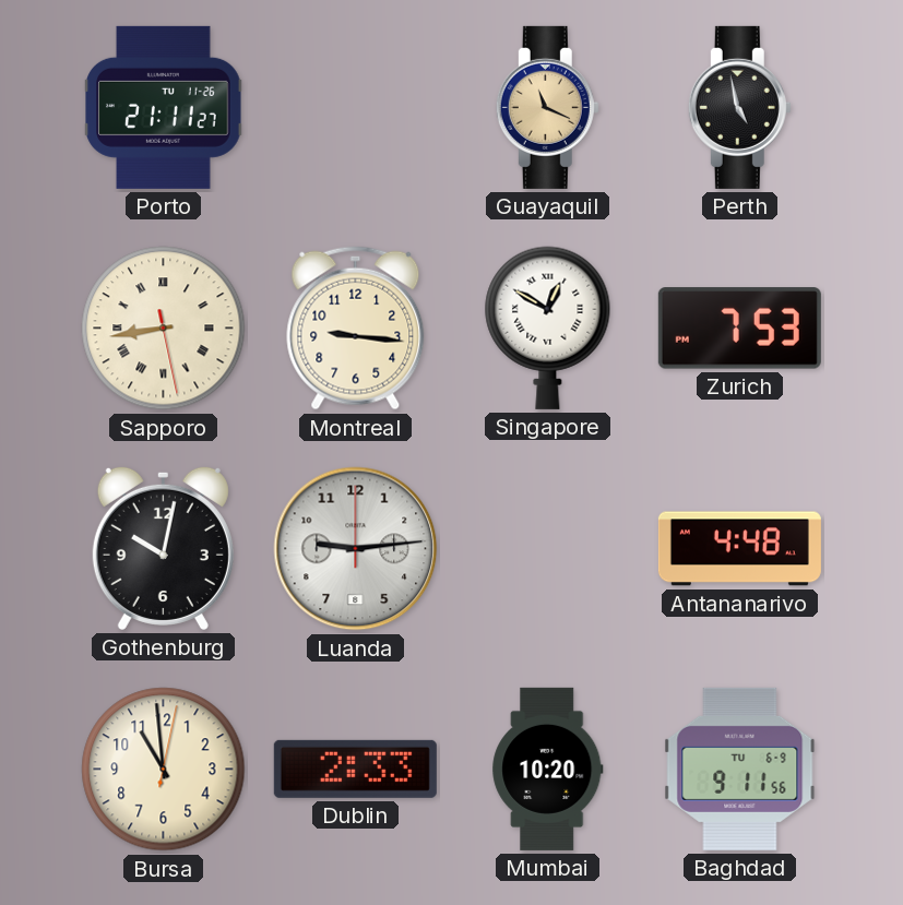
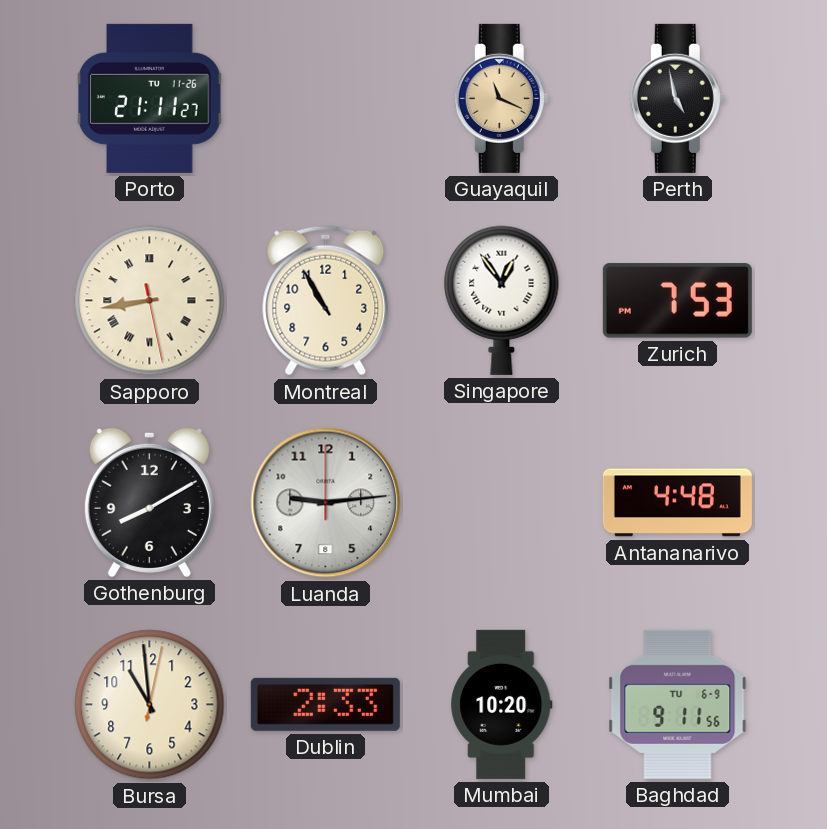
Montreal: 9:16 -> 10:55 (326, 301)
Singapore: 12:50 -> 12:54 (502, 300)
Gothenburg: 10:02 -> 8:10 (149, 502)
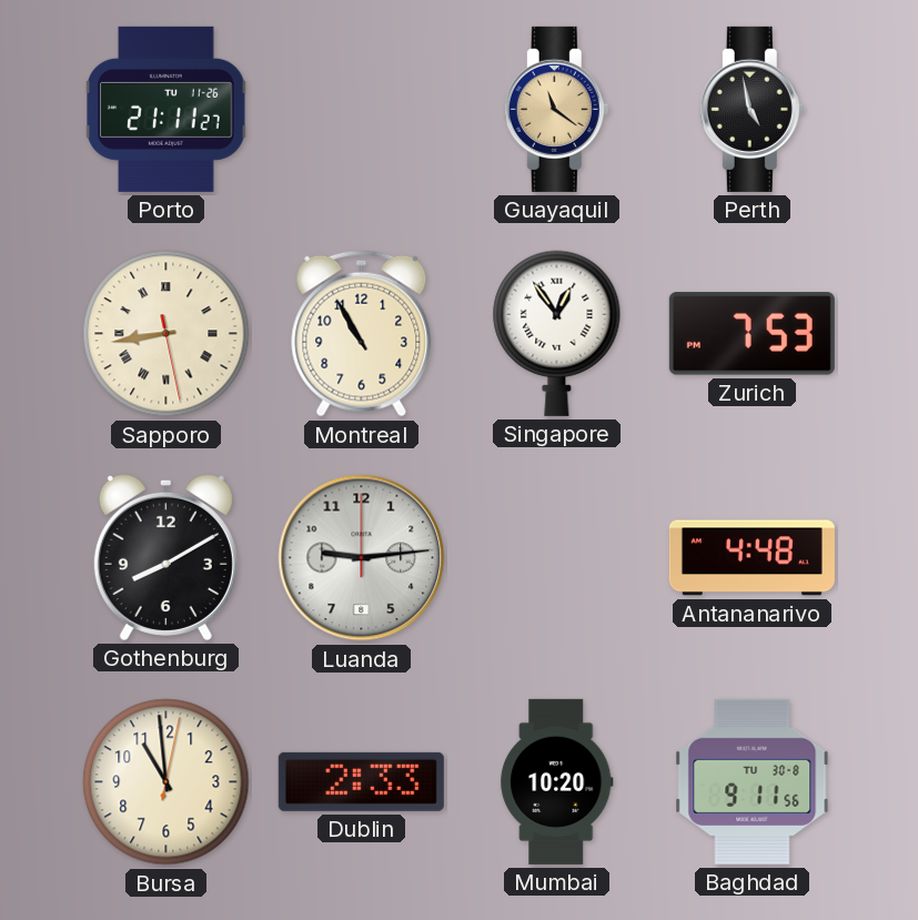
Guayaquil: 11:19 -> 11:21 (556, 109)
Baghdad date: TU 6-9 -> TU 30-8 (753, 781)
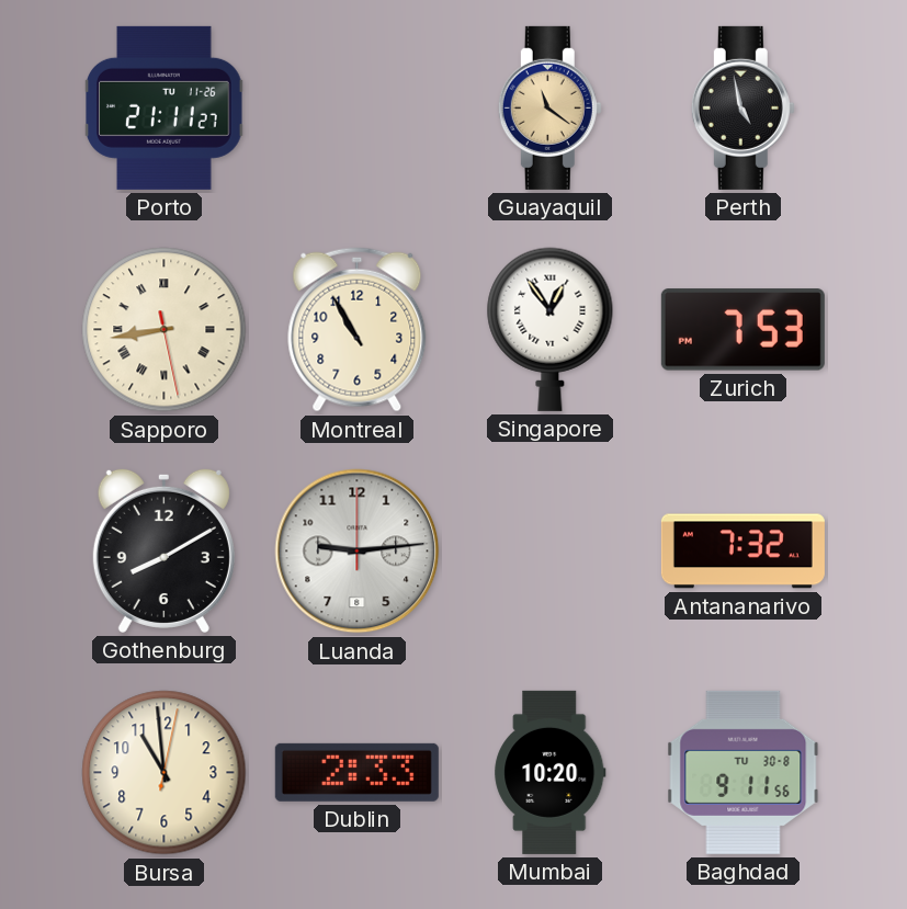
Antananarivo: 4:48 -> 7:32 (742, 552)
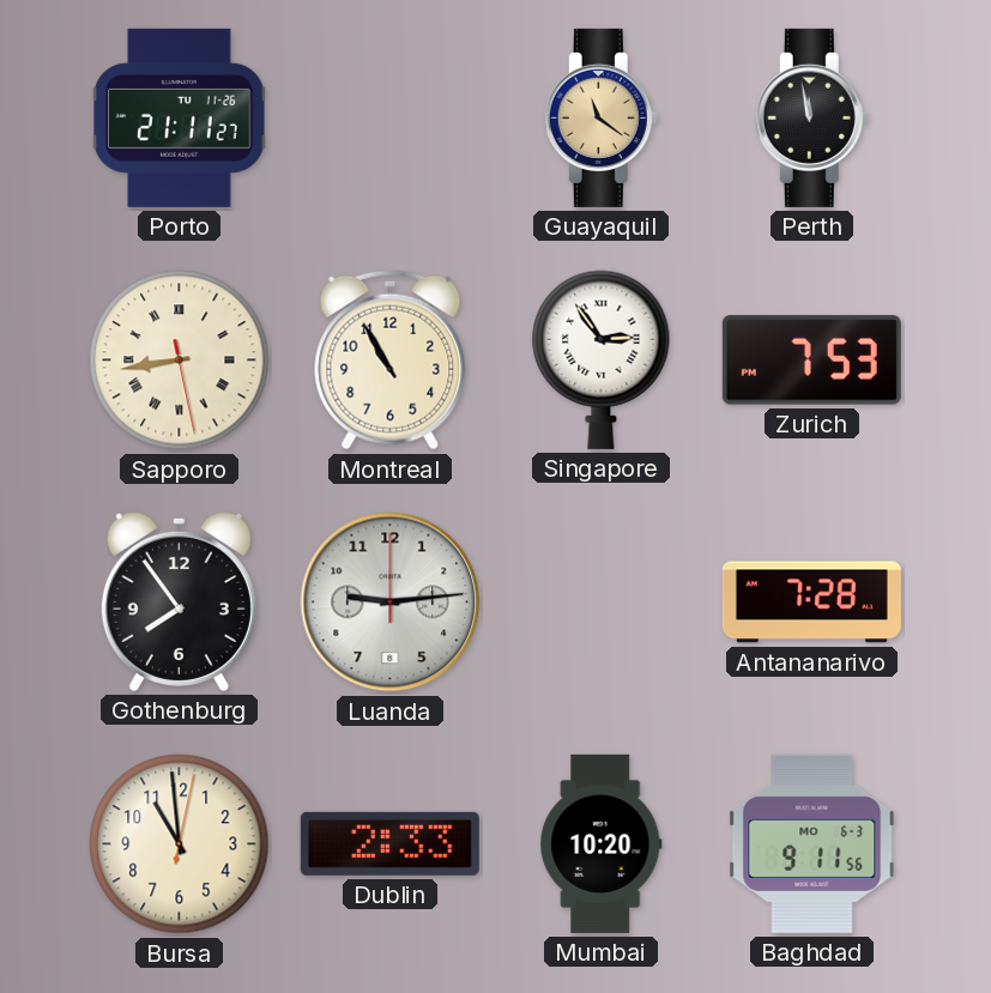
Perth: 4:58 -> 11:58 (811, 117)
Singapore: 12:54 -> 2:54 (602, 359)
Gothenburg: 8:10 -> 7:54 (179, 601)
Antananarivo: 7:32 -> 7:28 (811, 603)
Baghdad date: TU 30-8 -> MO 6-3 (812, 843)
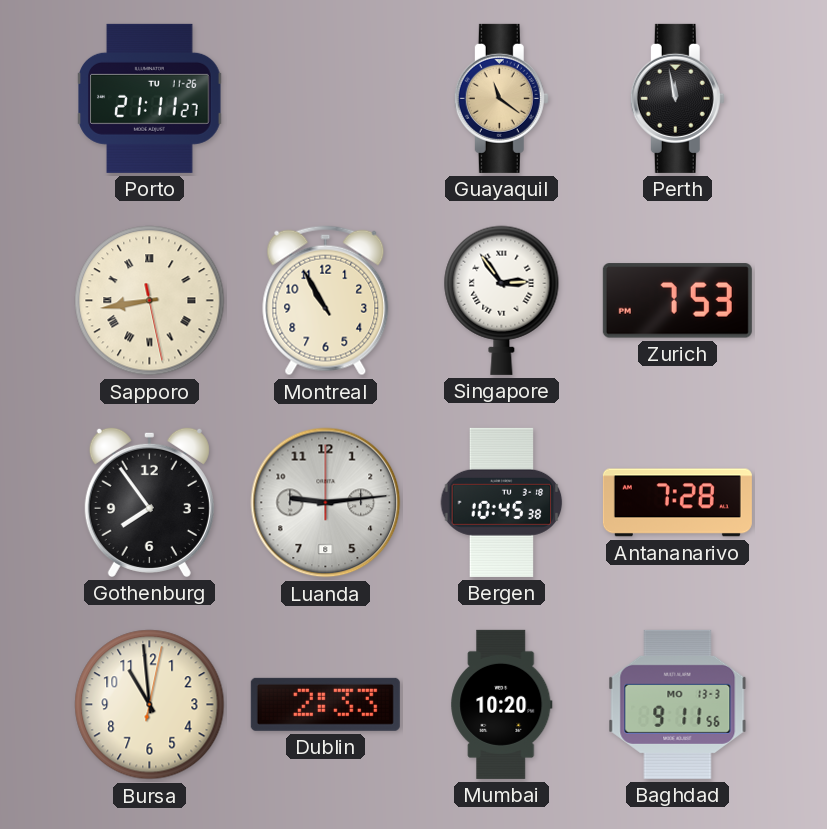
Bergen: none -> 10:45 (502, 502)
Baghdad date: MO 6-3 -> MO 13-3 (678, 704)
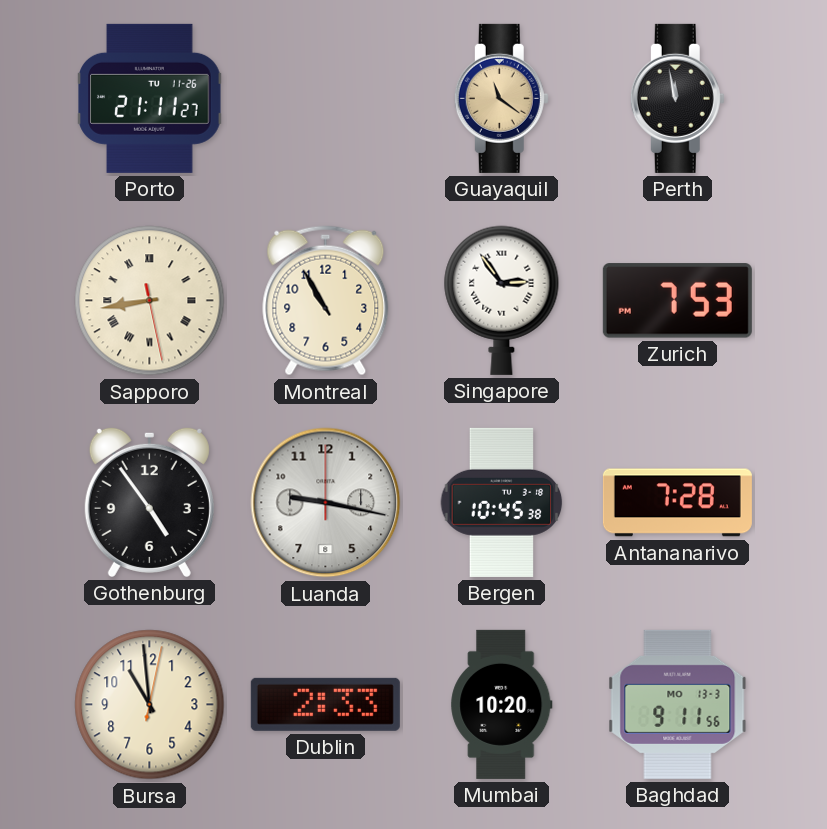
Gothenburg: 7:54 -> 4:54 (149, 502)
Luanda: 9:14 -> 9:17 (326, 503)
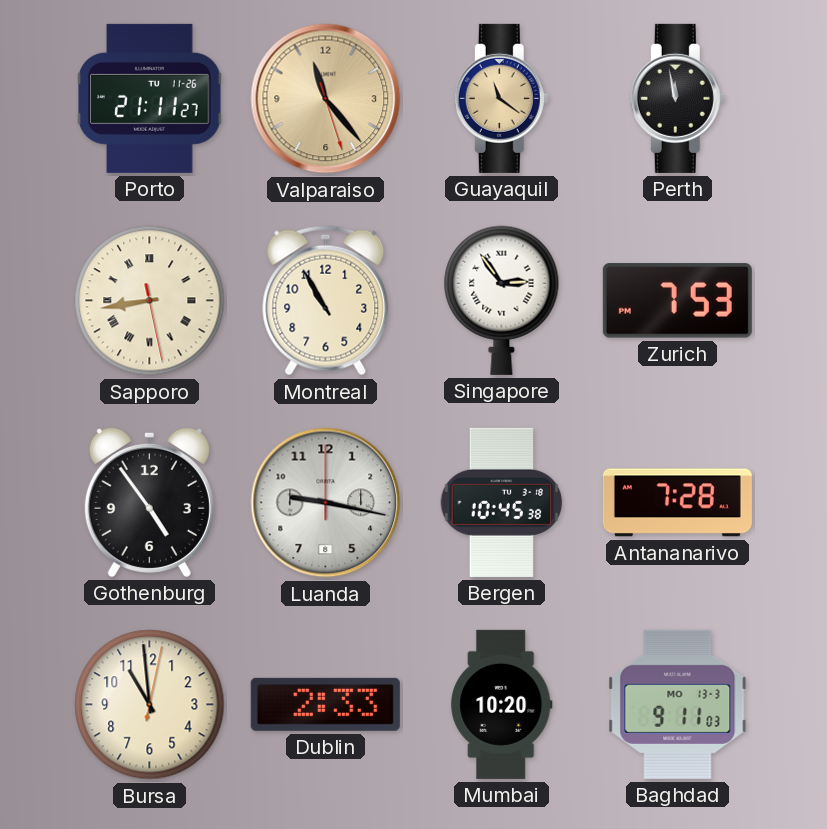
Valparaiso: none -> 11:23 (326, 99)
Baghdad: 9:11:56 -> 9:11:03 (678, 704)
